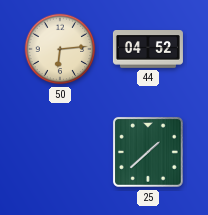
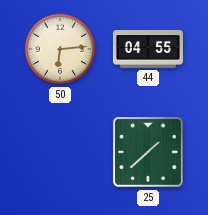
44: 04:52 -> 04:55 (148, 50)
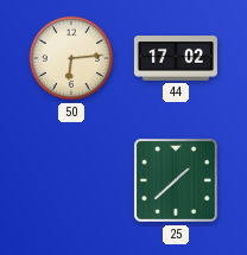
44: 04:55 -> 17:02 (176, 59)
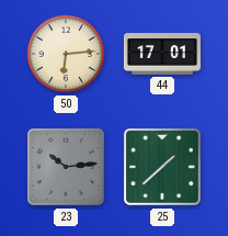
44: 17:02 -> 17:01 (162, 55)
23: none -> 10:14 (66, 167)
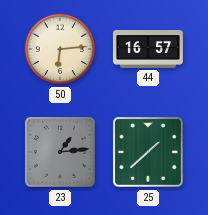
44: 17:01 -> 16:57 (148, 50)
23: 10:14 -> 1:14 (60, 152)
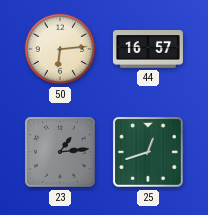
25: 1:38 -> 12:42 (148, 152)
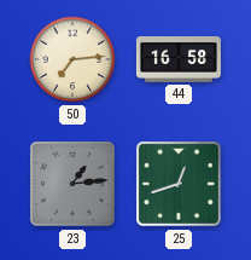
50: 6:14 -> 7:14 (72, 59)
44: 16:57 -> 16:58 (179, 60)
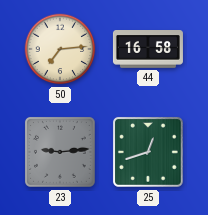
23: 1:14 -> 9:14 (60, 152)
